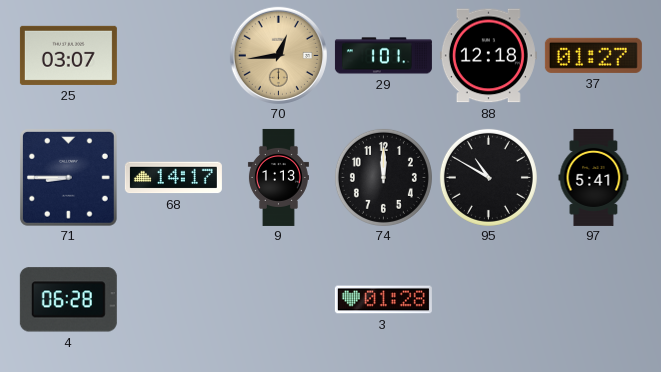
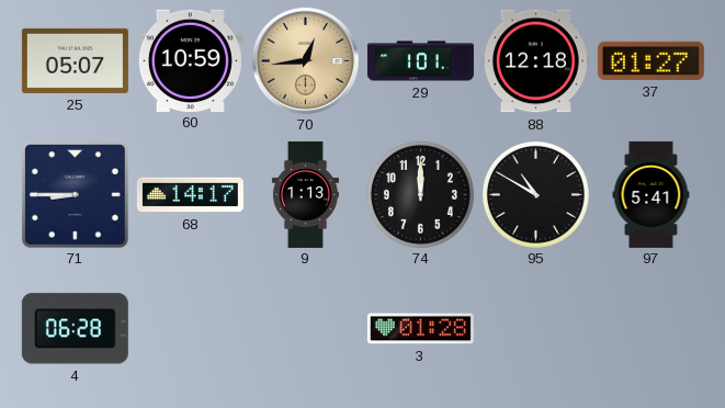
25: 03:07 -> 05:07 (75, 60)
60: none -> 10:59 (190, 60)
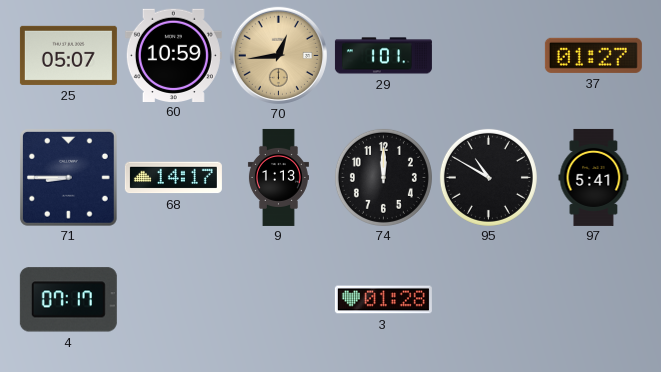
88: 12:18 -> none (535, 61)
4: 06:28 -> 07:17 (68, 300)
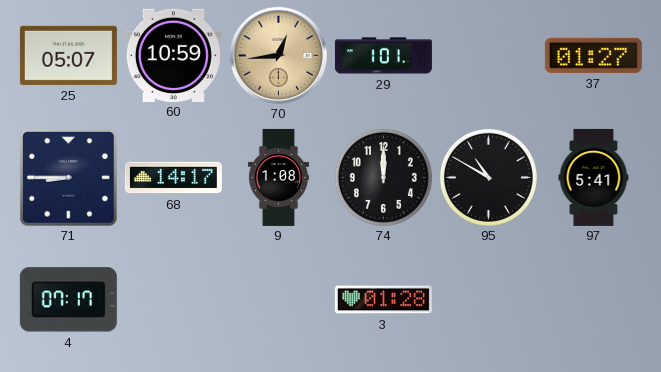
9: 1:13 -> 1:08 (278, 177)
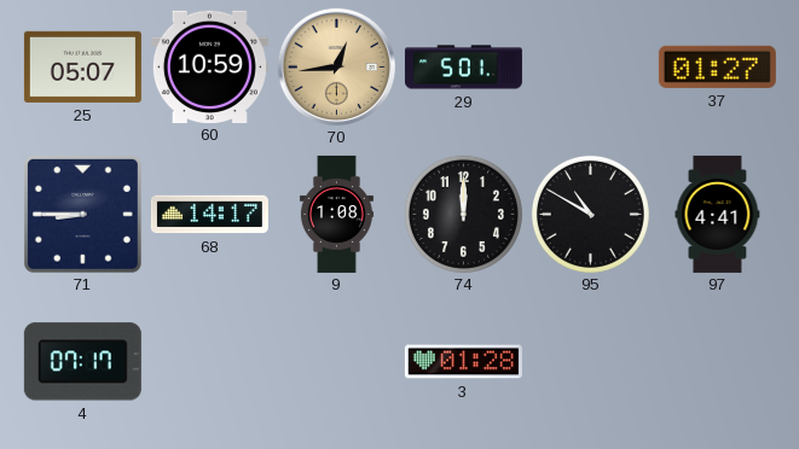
29: 1:01 -> 5:01 (463, 68)
97: 5:41 -> 4:41 (718, 214)
